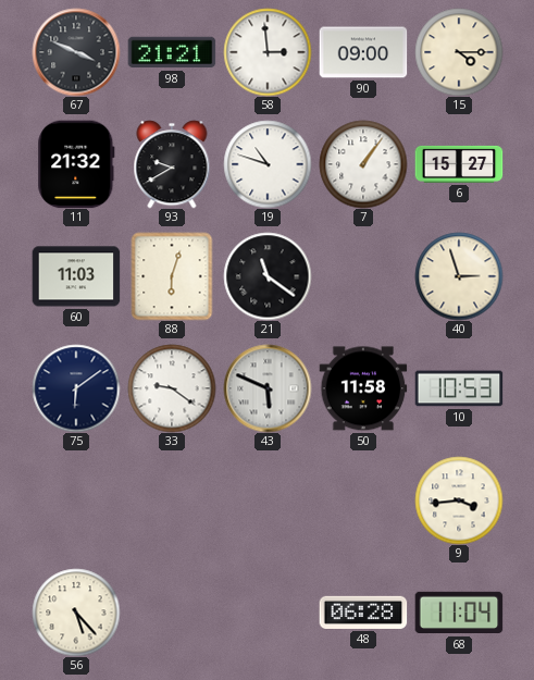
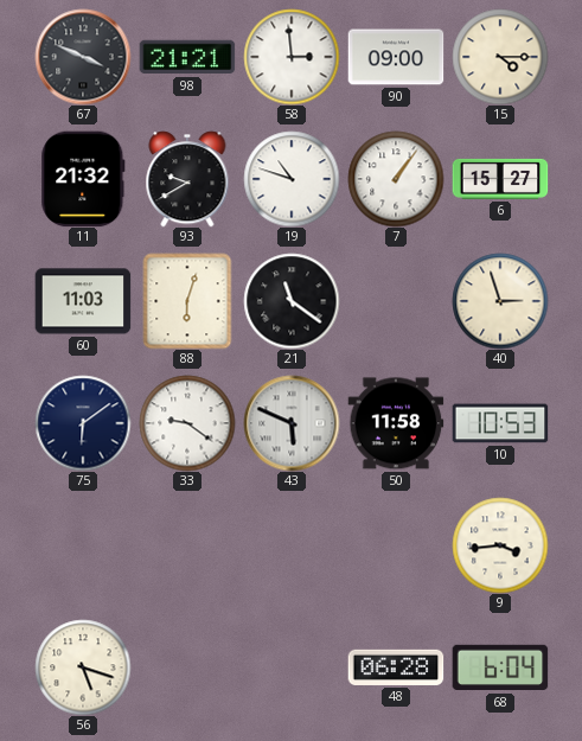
56: 5:23 -> 5:18 (83, 667)
68: 11:04 -> 6:04 (500, 667)
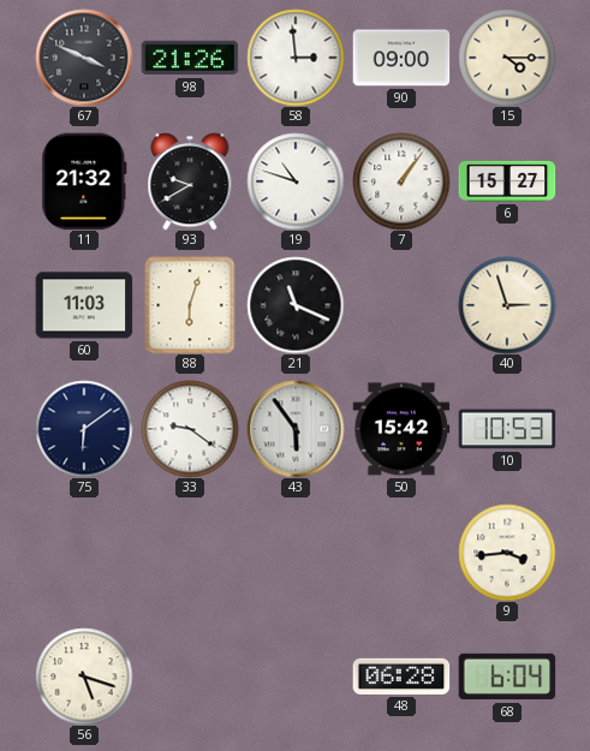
98: 21:21 -> 21:26 (190, 58)
21: 11:21 -> 11:19 (296, 305)
43: 5:49 -> 5:54 (296, 429)
50: 11:58 -> 15:42 (401, 429)
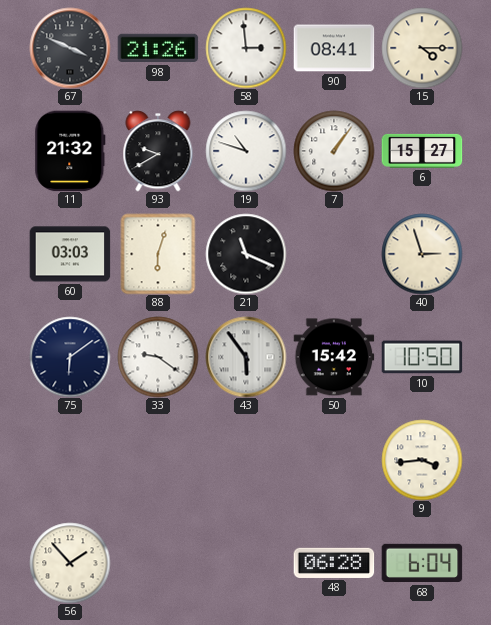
90: 09:00 -> 08:41 (334, 48)
60: 11:03 -> 03:03 (70, 254)
10: 10:53 -> 10:50 (422, 357)
56: 5:18 -> 1:53 (70, 563)
